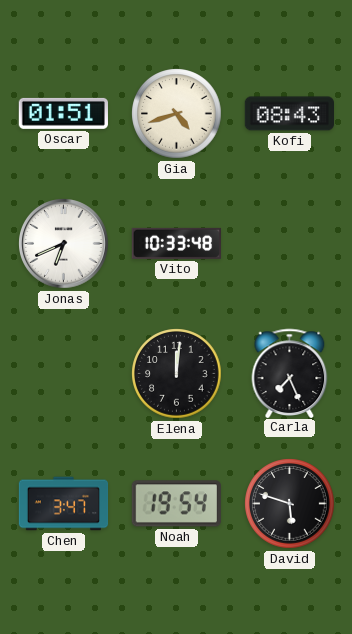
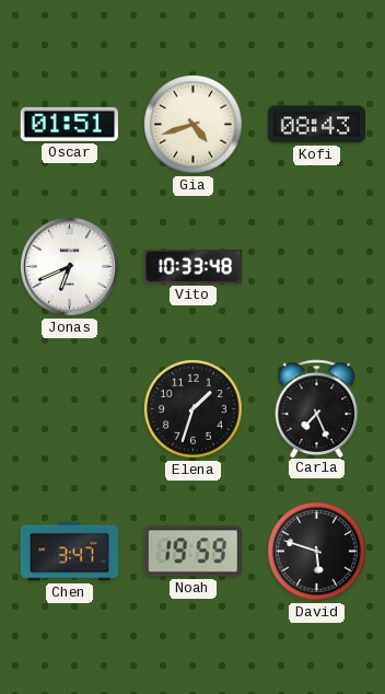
Elena: 12:01 -> 1:33 (194, 409)
Noah: 19:54 -> 19:59 (192, 552)
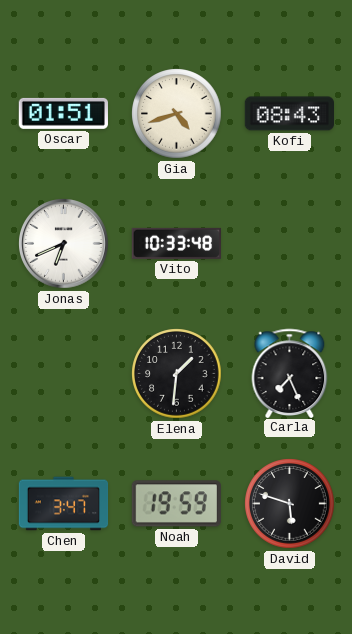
Elena: 1:33 -> 1:31 (177, 374)
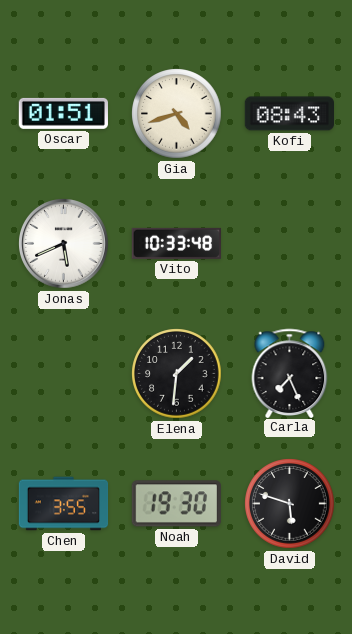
Jonas: 6:41 -> 5:41 (64, 244)
Chen: 3:47 -> 3:55 (64, 504)
Noah: 19:59 -> 19:30 (176, 504)
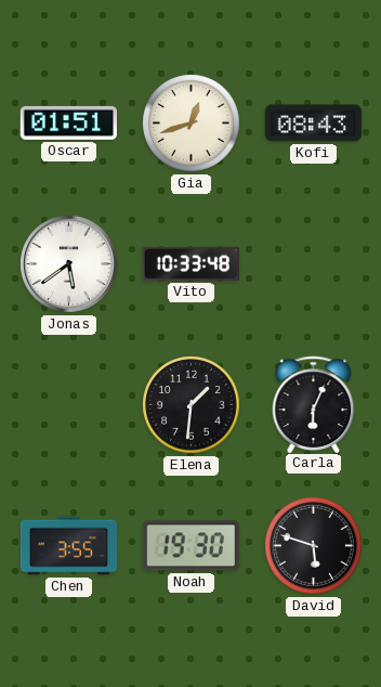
Gia: 4:42 -> 12:42 (192, 124)
Jonas: 5:41 -> 5:39 (69, 264)
Carla: 7:26 -> 6:04 (314, 404)
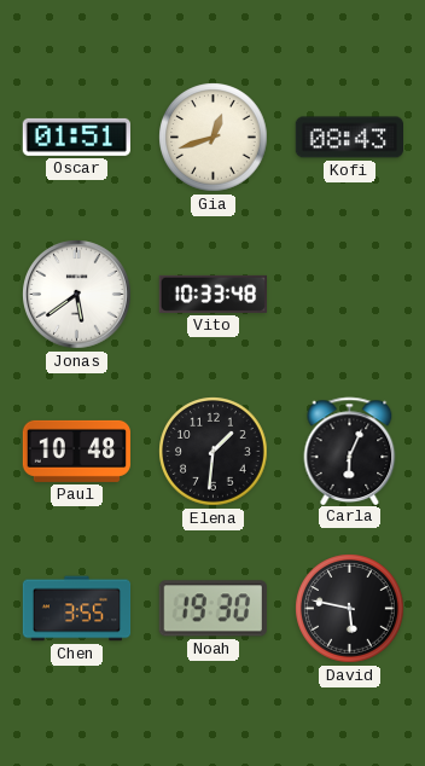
Paul: none -> 10:48 (77, 451)
David: 5:48 -> 5:47 (350, 609)
